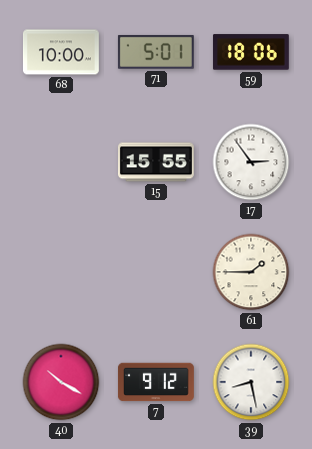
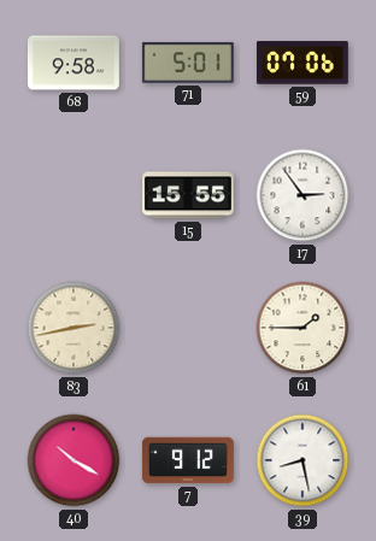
68: 10:00 -> 9:58 (74, 63)
59: 18:06 -> 07:06 (302, 63)
83: none -> 2:43 (74, 328)
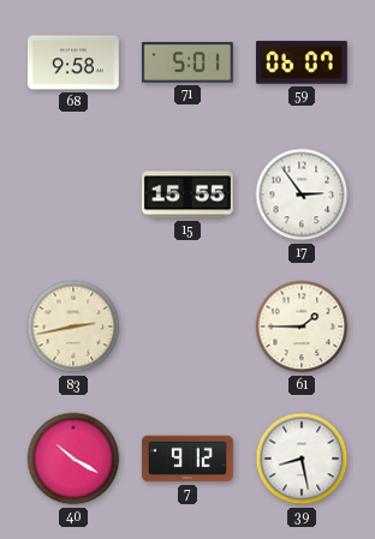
59: 07:06 -> 06:07 (302, 62)
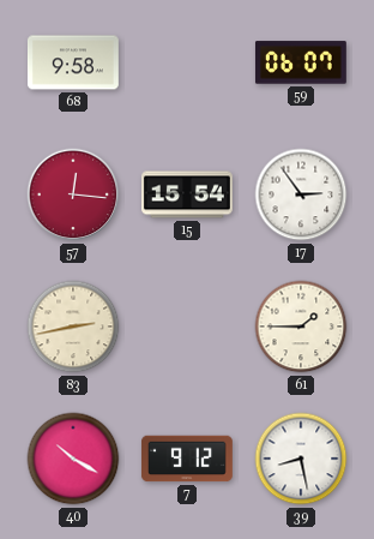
71: 5:01 -> none (187, 62)
57: none -> 12:16 (73, 194)
15: 15:55 -> 15:54 (188, 194)
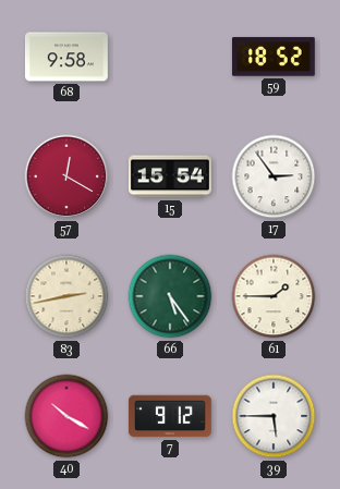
59: 06:07 -> 18:52 (274, 57)
57: 12:16 -> 12:20 (66, 176)
66: none -> 5:24 (170, 296)
39: 8:28 -> 5:45 (274, 416)
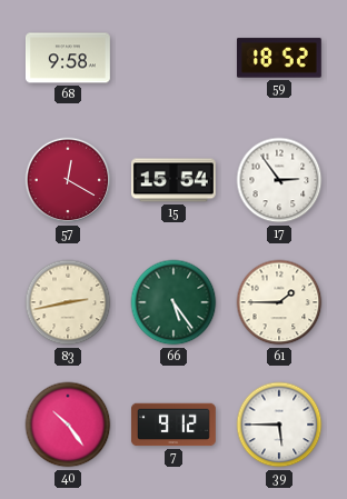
40: 10:20 -> 10:24 (68, 425)
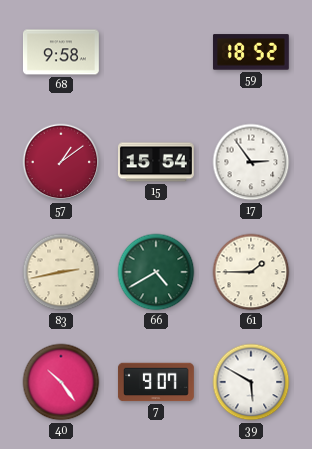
57: 12:20 -> 1:09 (61, 162)
66: 5:24 -> 4:40 (156, 272)
7: 9:12 -> 9:07 (156, 382)
39: 5:45 -> 5:50 (251, 382)
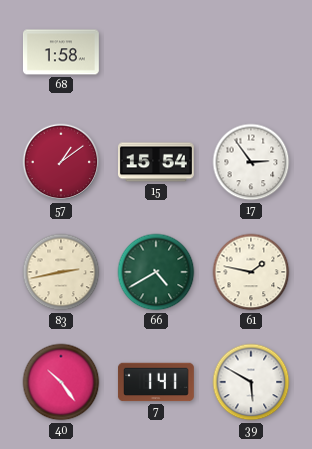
68: 9:58 -> 1:58 (61, 52)
59: 18:52 -> none (251, 52)
61: 1:45 -> 1:47 (251, 272)
7: 9:07 -> 1:41 (156, 382)
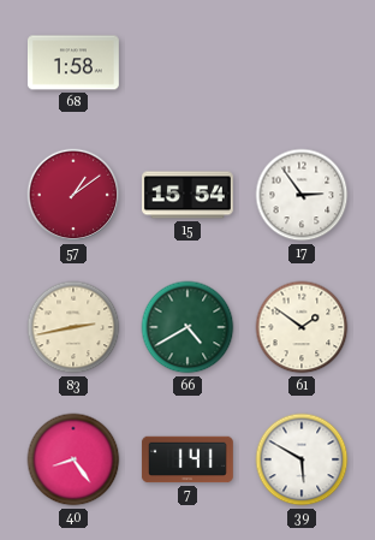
61: 1:47 -> 1:51 (302, 327)
40: 10:24 -> 8:24 (73, 459)
